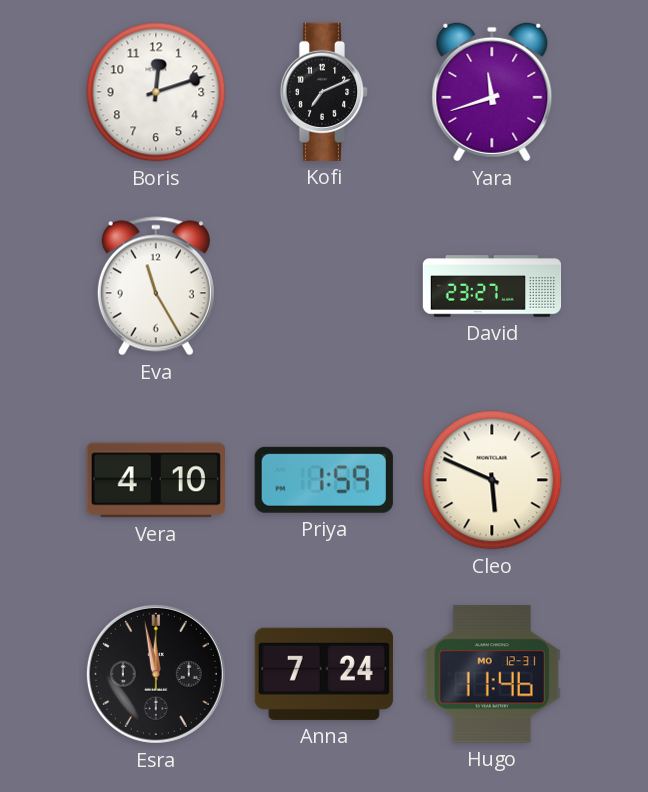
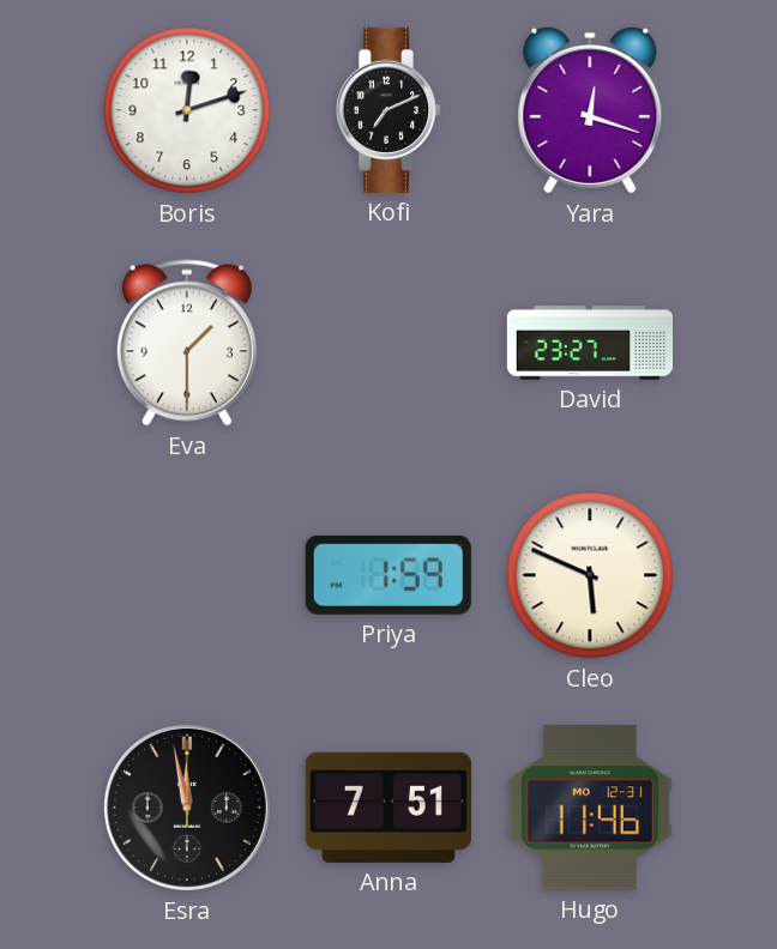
Yara: 11:42 -> 12:18 (590, 110)
Eva: 11:25 -> 1:30 (187, 343)
Vera: 4:10 -> none (156, 480)
Anna: 7:24 -> 7:51 (389, 808)
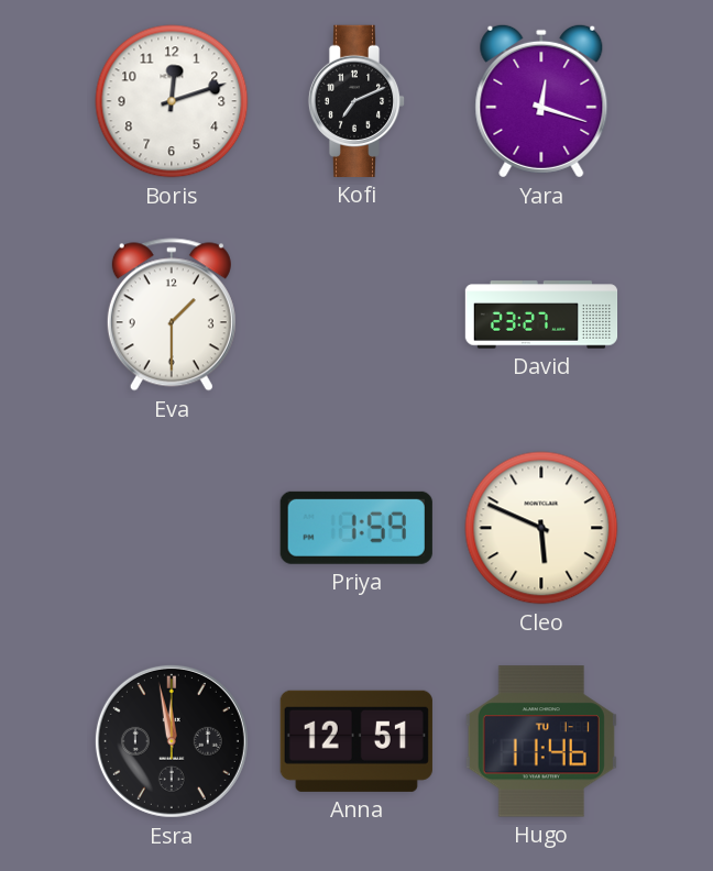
Anna: 7:51 -> 12:51 (356, 741)
Hugo date: MO 12-31 -> TU 1-1 (541, 741)
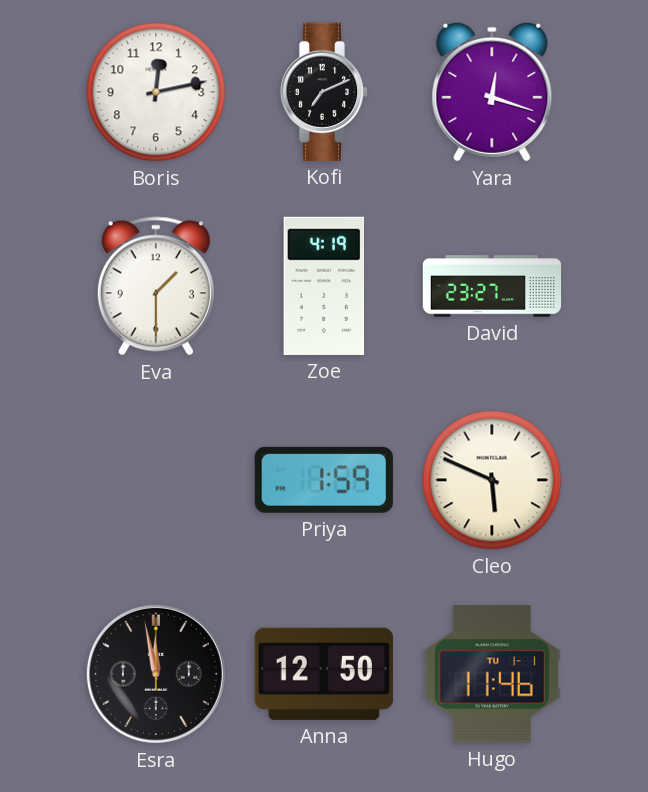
Boris: 12:12 -> 12:13 (156, 92)
Zoe: none -> 4:19 (324, 286)
Anna: 12:51 -> 12:50 (324, 674)
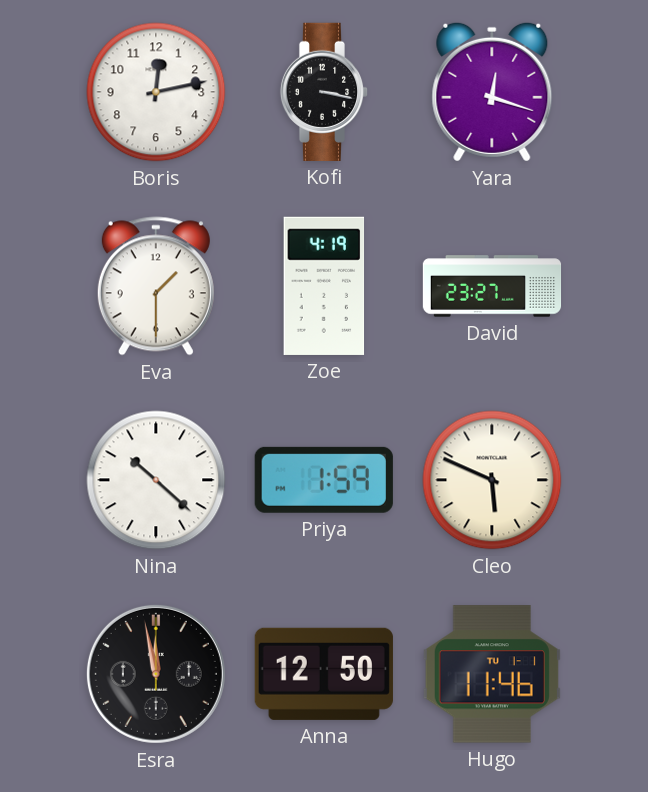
Kofi: 7:11 -> 3:17 (324, 92)
Nina: none -> 10:22 (156, 480)
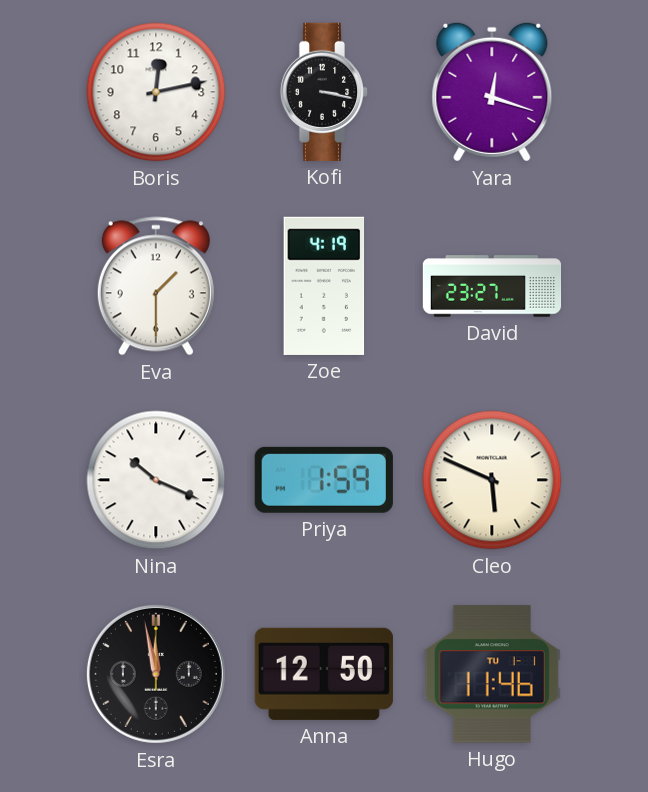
Nina: 10:22 -> 10:19 (156, 480)
